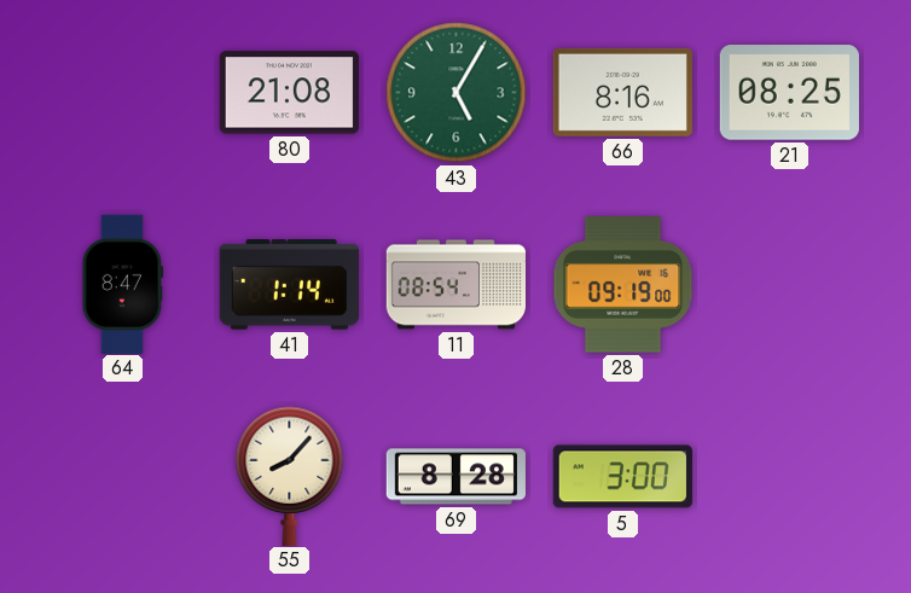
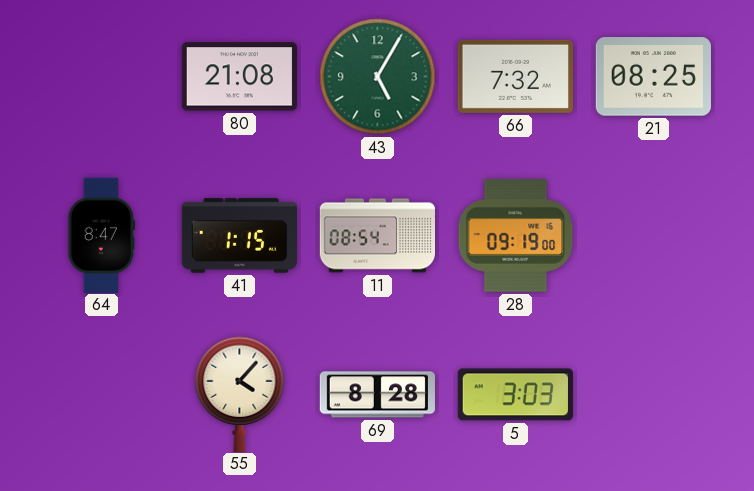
66: 8:16 -> 7:32 (515, 76)
41: 1:14 -> 1:15 (239, 236)
55: 8:07 -> 4:07 (240, 394)
5: 3:00 -> 3:03 (515, 395)
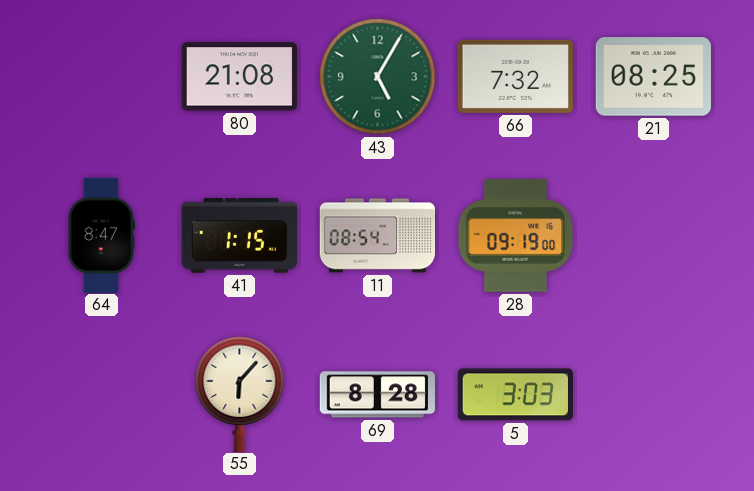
55: 4:07 -> 6:07 (240, 394)
